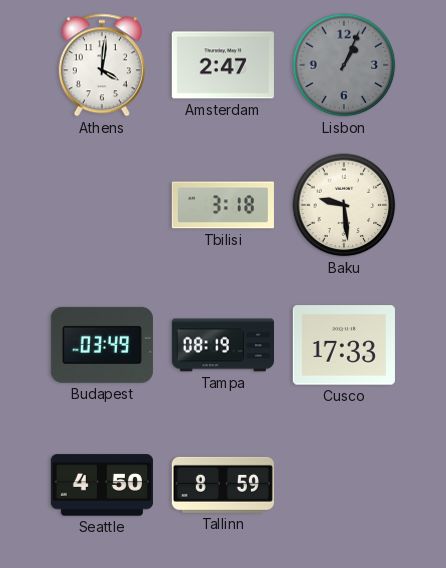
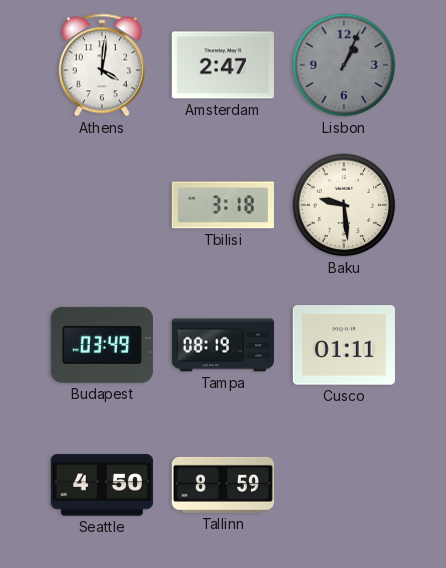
Cusco: 17:33 -> 01:11 (344, 345)
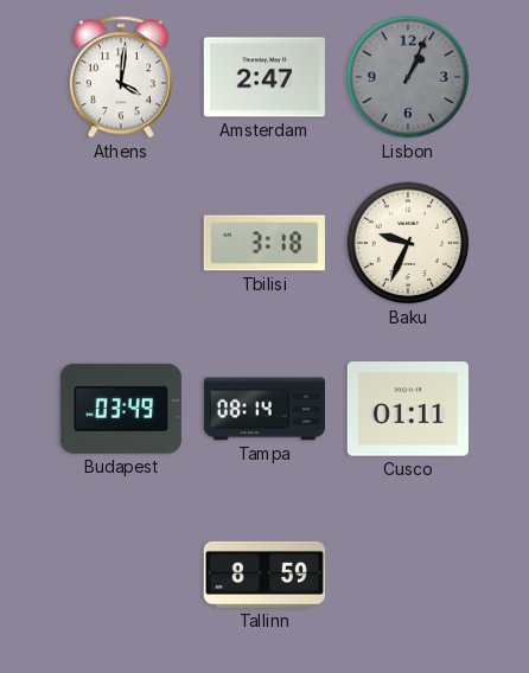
Baku: 9:29 -> 9:34 (408, 243)
Tampa: 08:19 -> 08:14 (263, 409)
Seattle: 4:50 -> none (102, 485)
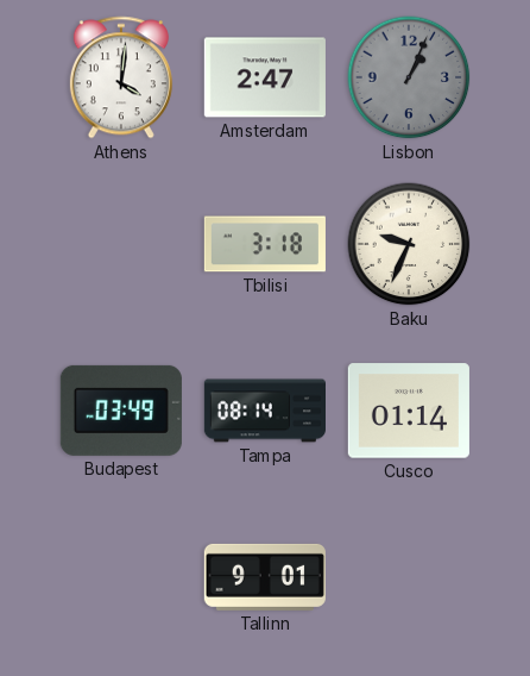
Cusco: 01:11 -> 01:14 (409, 411)
Tallinn: 8:59 -> 9:01 (265, 577)
